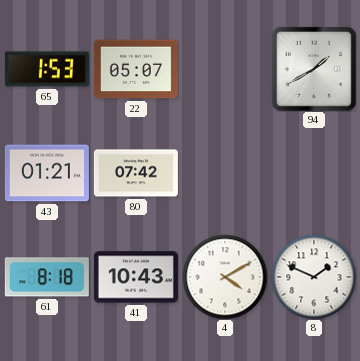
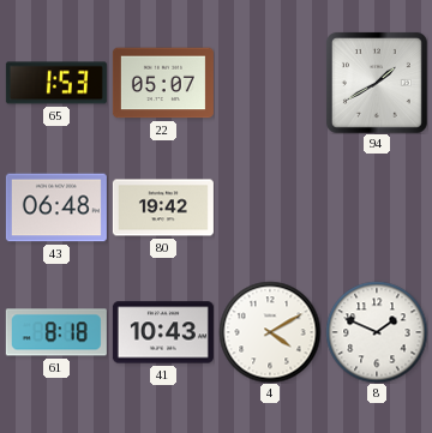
43: 01:21 -> 06:48 (56, 208)
80: 07:42 -> 19:42 (163, 208)
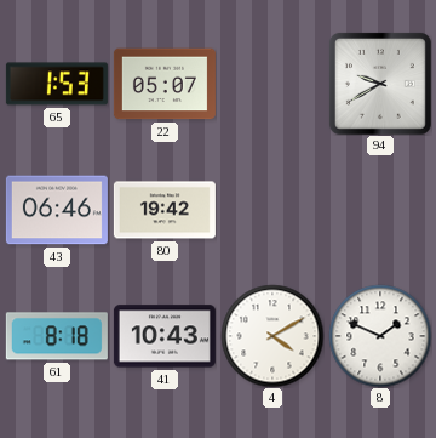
94: 1:40 -> 9:40 (380, 84)
43: 06:48 -> 06:46 (57, 210)
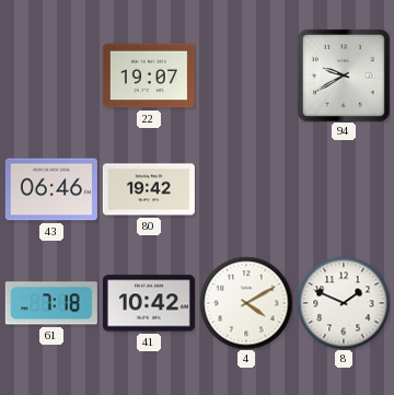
65: 1:53 -> none (57, 84)
22: 05:07 -> 19:07 (149, 75)
61: 8:18 -> 7:18 (51, 303)
41: 10:43 -> 10:42 (149, 303)
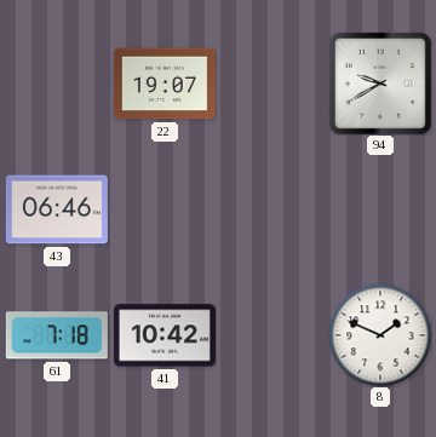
80: 19:42 -> none (149, 189)
4: 4:10 -> none (246, 303)
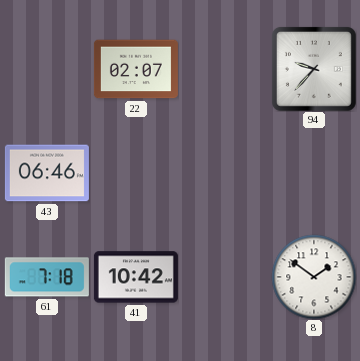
22: 19:07 -> 02:07 (136, 69)
94: 9:40 -> 9:37 (314, 69)
8: 1:49 -> 1:51 (314, 277)
